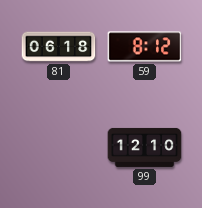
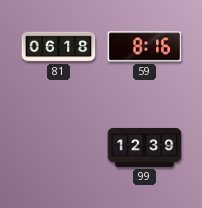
59: 8:12 -> 8:16 (145, 47)
99: 12:10 -> 12:39 (145, 147)
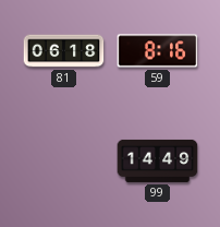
99: 12:39 -> 14:49 (158, 160)
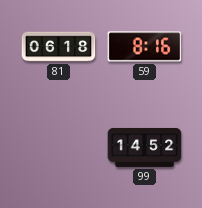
99: 14:49 -> 14:52 (145, 147)
